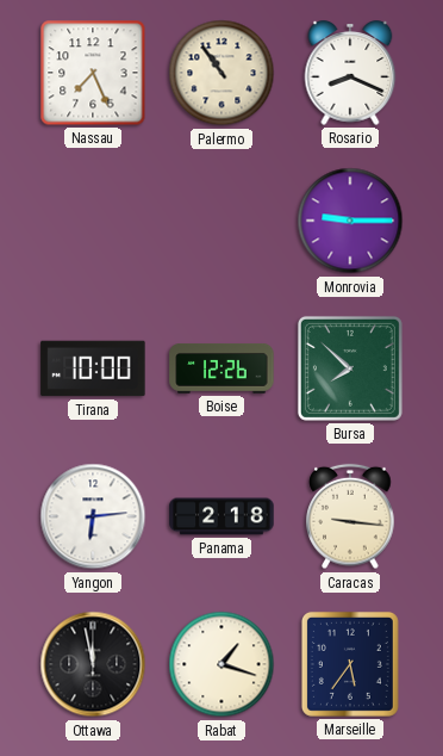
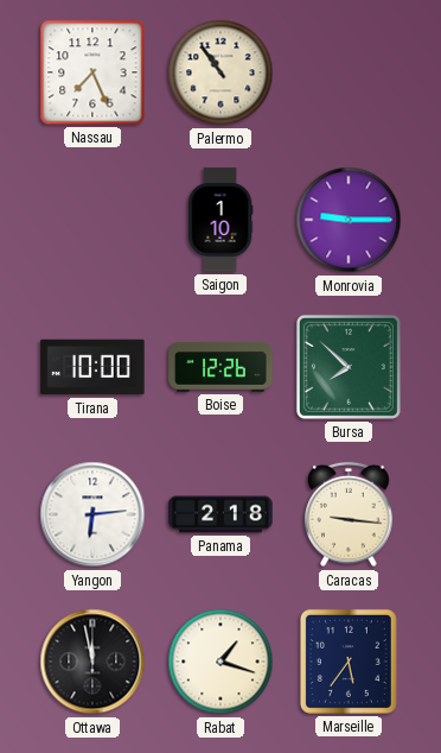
Rosario: 8:19 -> none (350, 73)
Saigon: none -> 1:10 (220, 220)
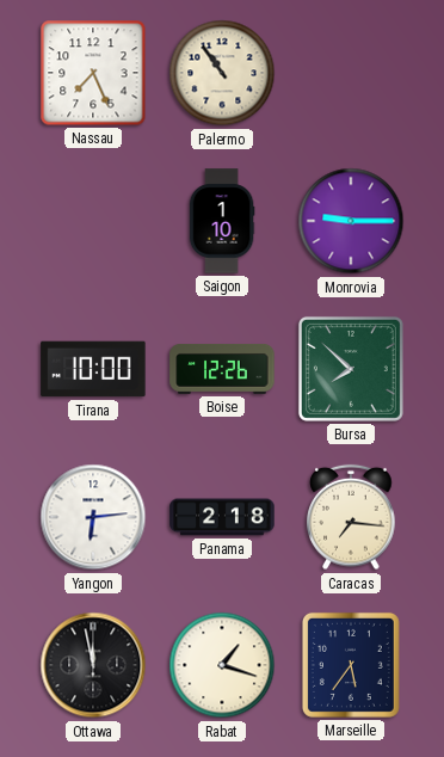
Caracas: 9:16 -> 7:16 (351, 517)
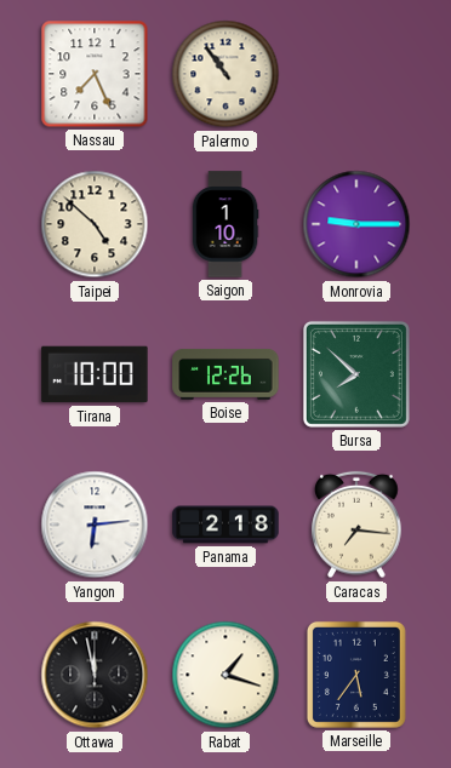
Taipei: none -> 4:52 (95, 224)
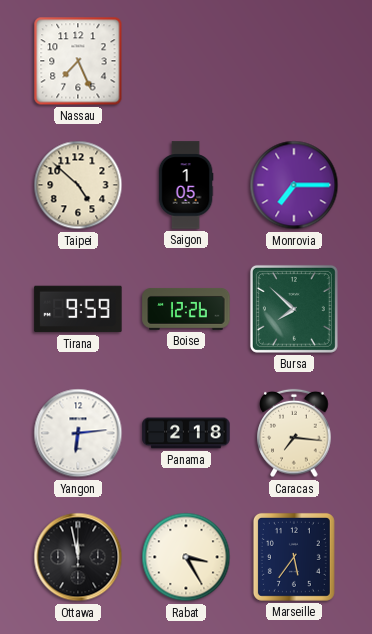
Palermo: 10:54 -> none (225, 74)
Saigon: 1:10 -> 1:05 (186, 185)
Monrovia: 9:15 -> 7:15 (294, 185)
Tirana: 10:00 -> 9:59 (78, 309)
Rabat: 1:18 -> 3:25 (186, 557)
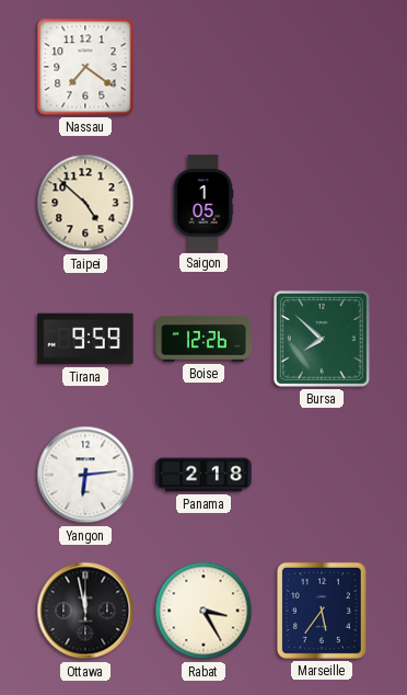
Nassau: 7:26 -> 7:21 (85, 67)
Monrovia: 7:15 -> none (294, 185)
Caracas: 7:16 -> none (294, 433)
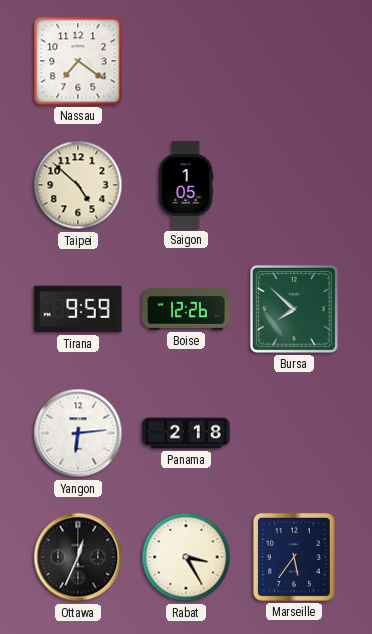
Ottawa: 11:58 -> 12:34 (78, 557)
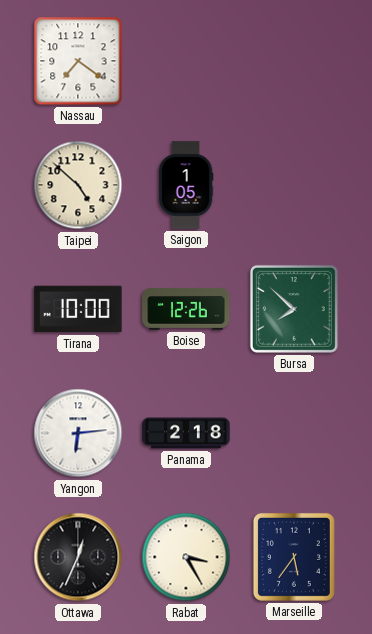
Tirana: 9:59 -> 10:00 (78, 309)
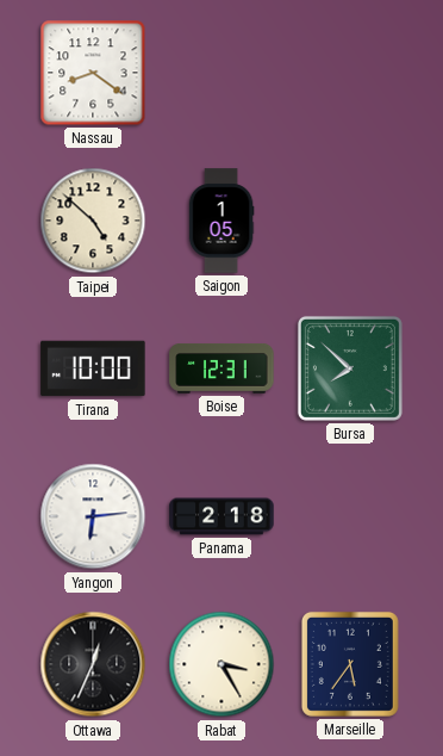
Nassau: 7:21 -> 8:21 (93, 73)
Boise: 12:26 -> 12:31 (221, 370)
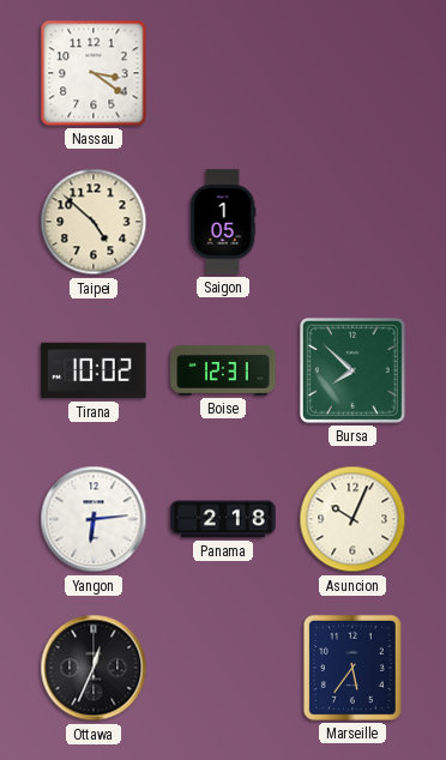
Nassau: 8:21 -> 3:21 (94, 73)
Tirana: 10:00 -> 10:02 (94, 370)
Asuncion: none -> 10:04 (352, 519)
Rabat: 3:25 -> none (221, 664)
